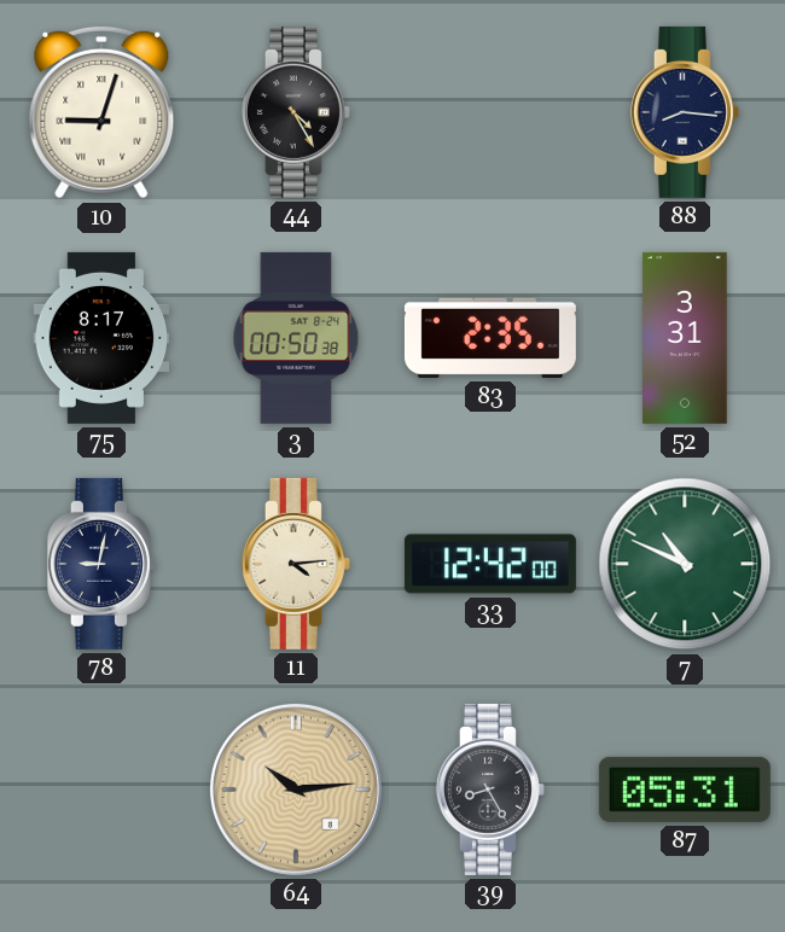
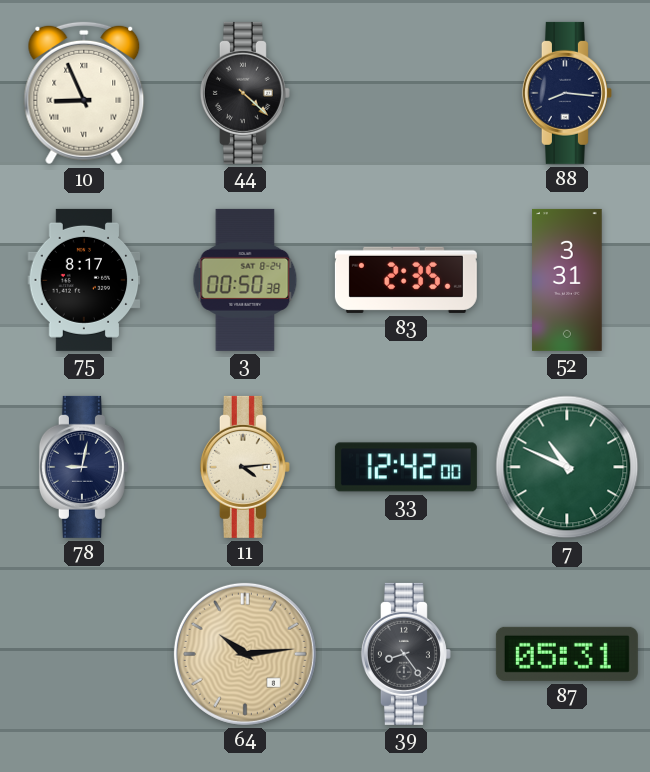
10: 9:03 -> 8:56 (84, 93)
44: 4:25 -> 4:22 (245, 93)
39: 8:25 -> 8:24 (406, 654)
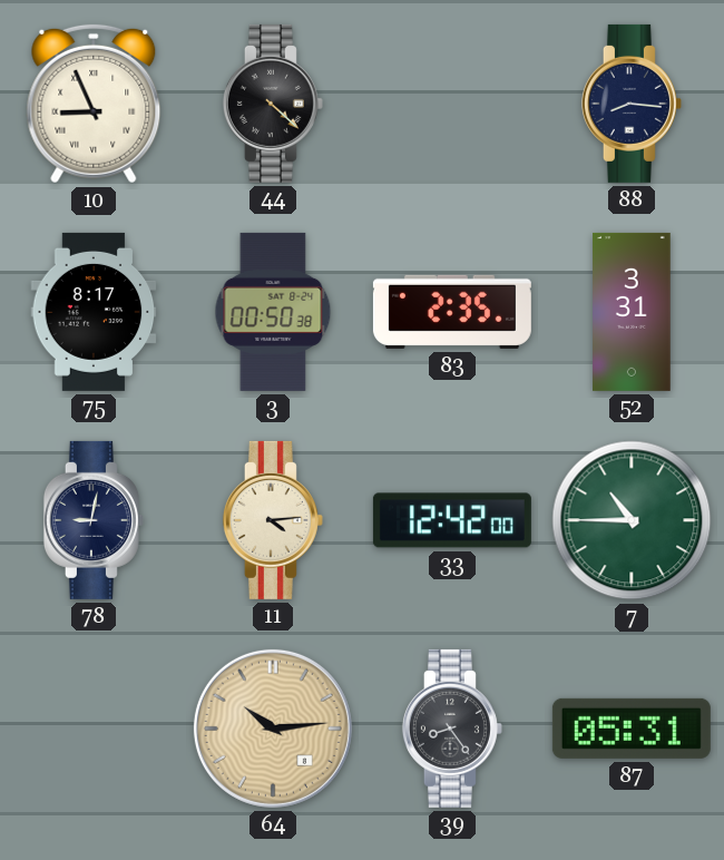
7: 10:49 -> 10:45 (632, 520)
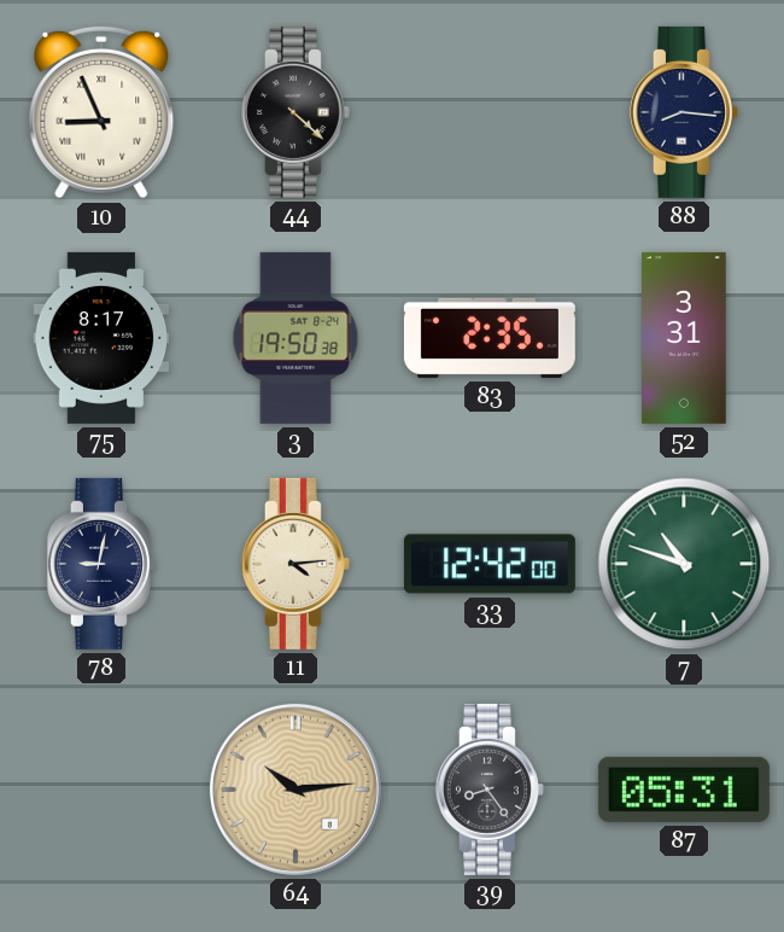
3: 00:50 -> 19:50 (296, 338)
7: 10:45 -> 10:48 (684, 564)
